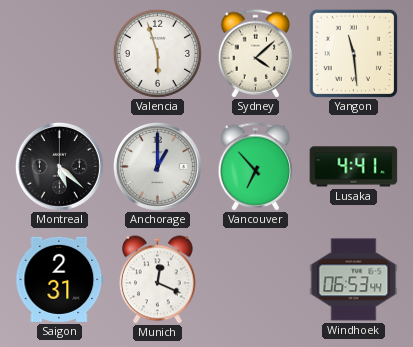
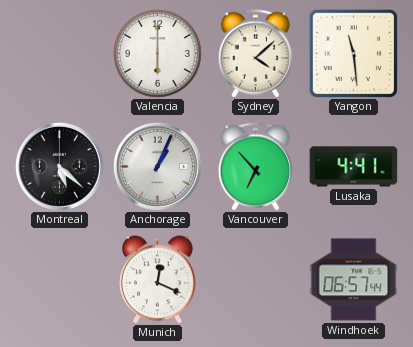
Valencia: 5:57 -> 6:00 (157, 53)
Anchorage: 1:00 -> 1:04 (157, 166)
Saigon: 2:31 -> none (60, 279)
Windhoek: 06:53 -> 06:57 (354, 280)
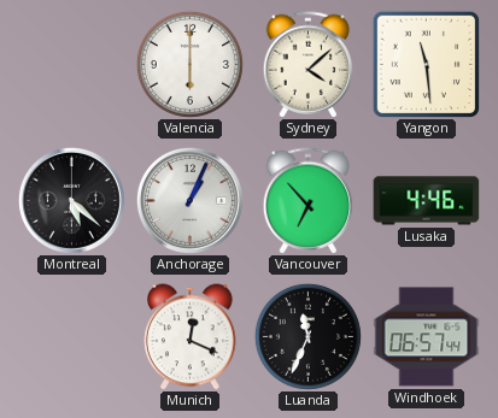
Lusaka: 4:41 -> 4:46 (427, 201)
Luanda: none -> 11:34 (307, 336)
